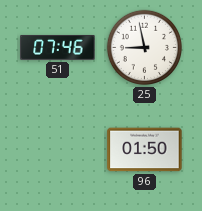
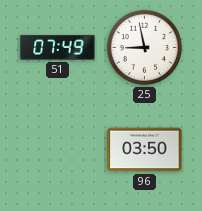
51: 07:46 -> 07:49 (58, 47)
96: 01:50 -> 03:50 (145, 150)
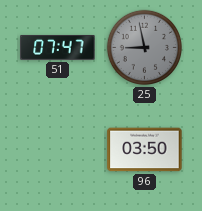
51: 07:49 -> 07:47 (58, 47)
25 dial: white -> grey (145, 48)
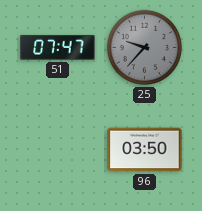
25: 8:58 -> 9:37 (145, 48)
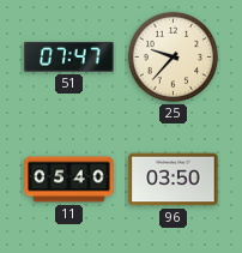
25 dial: grey -> cream (174, 58)
11: none -> 05:40 (69, 180)
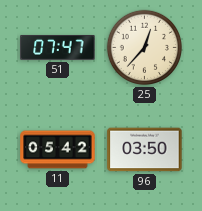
25: 9:37 -> 12:37 (145, 48)
11: 05:40 -> 05:42 (58, 150)
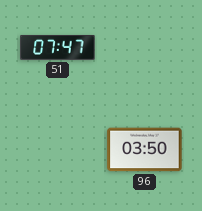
25: 12:37 -> none (145, 48)
11: 05:42 -> none (58, 150)
